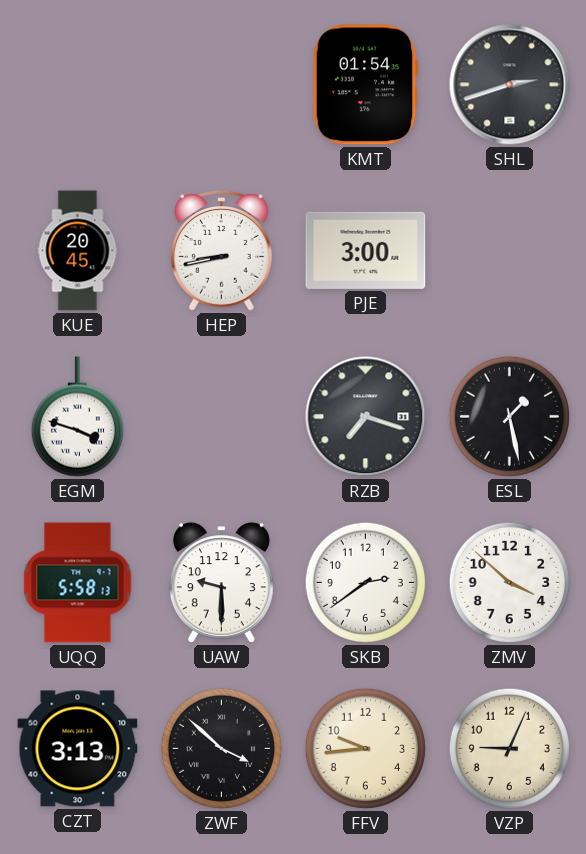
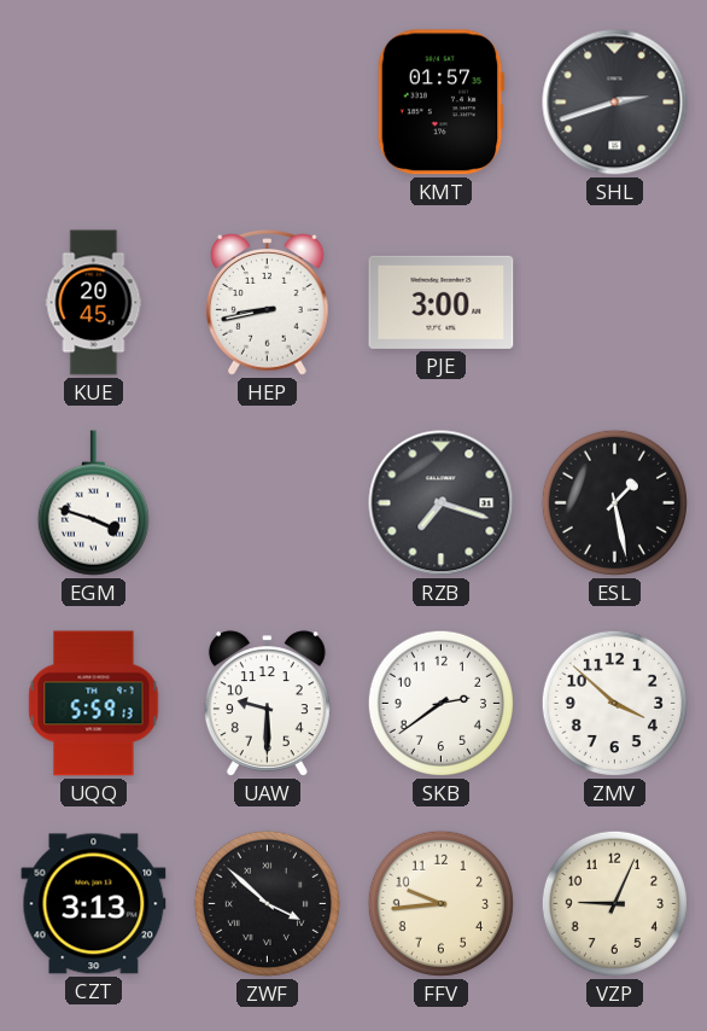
KMT: 01:54 -> 01:57 (440, 103)
UQQ: 5:58 -> 5:59 (94, 704)
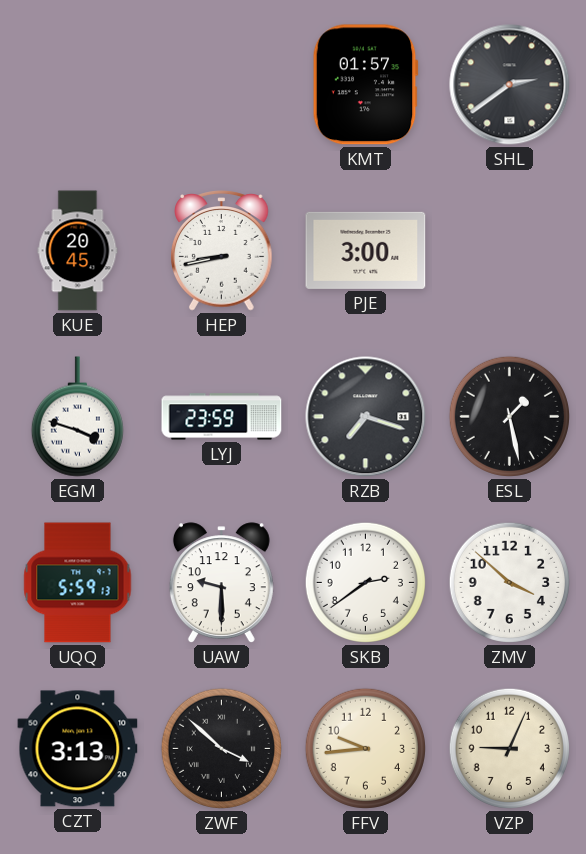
SHL: 2:42 -> 2:39 (510, 85)
LYJ: none -> 23:59 (222, 417)
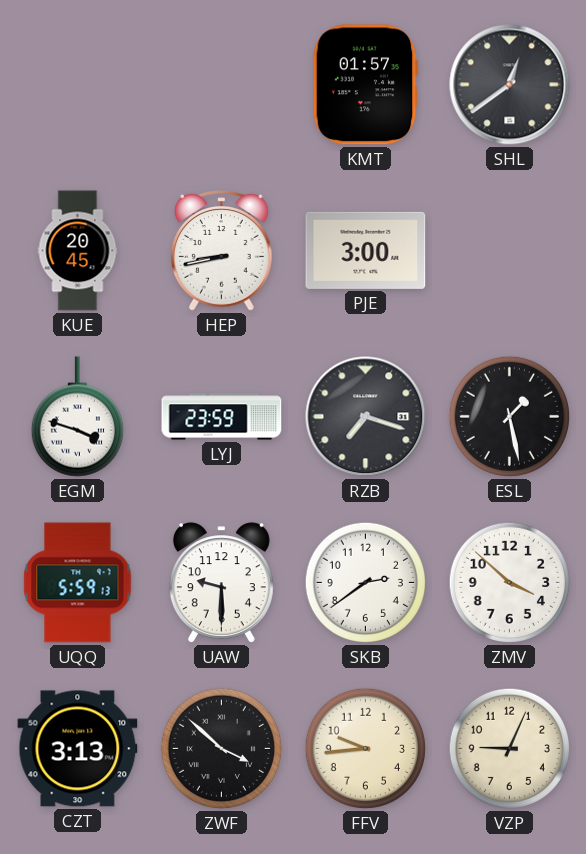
SHL: 2:39 -> 12:39 (510, 85)
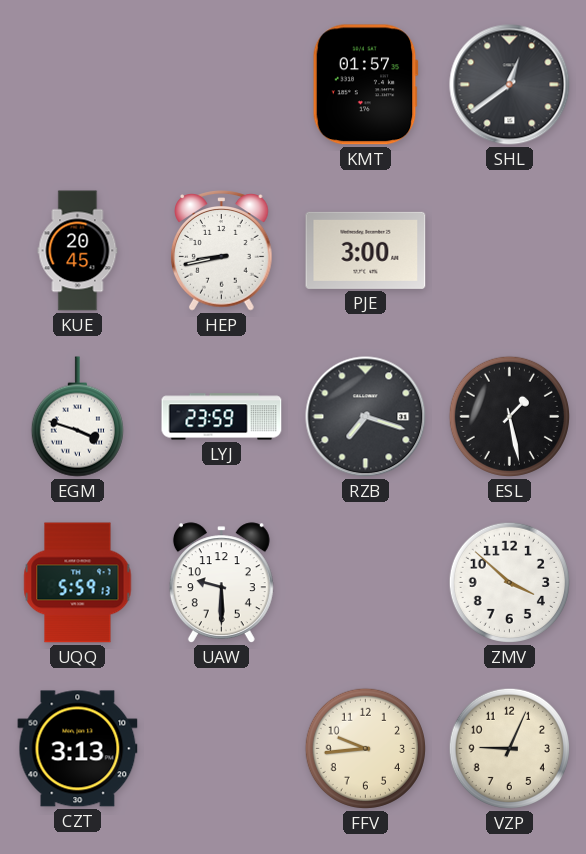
SKB: 2:39 -> none (365, 582)
ZWF: 3:52 -> none (221, 748)
